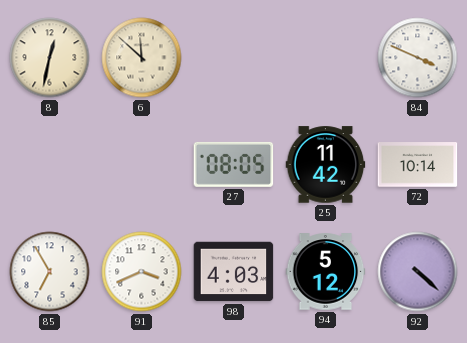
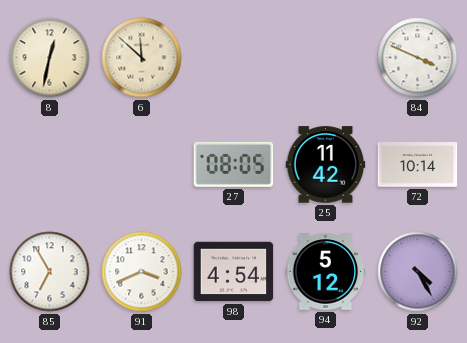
98: 4:03 -> 4:54 (234, 272)
92: 4:22 -> 4:25 (418, 272)
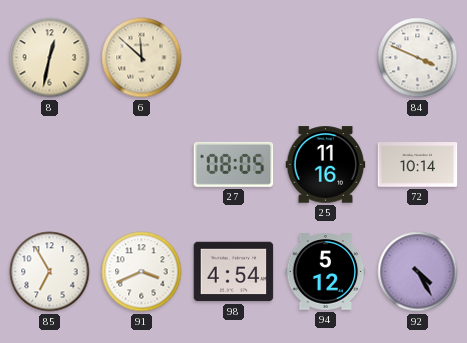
25: 11:42 -> 11:16 (326, 165)
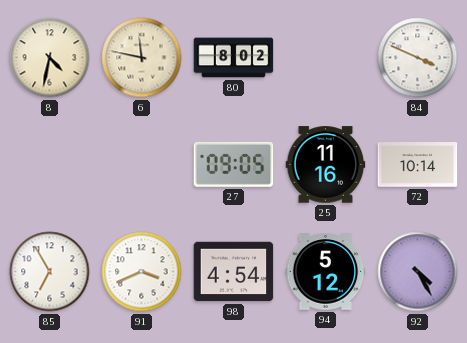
8: 12:32 -> 4:32 (50, 58)
6: 11:52 -> 11:47 (142, 58)
80: none -> 8:02 (234, 58)
27: 08:05 -> 09:05 (234, 164)
